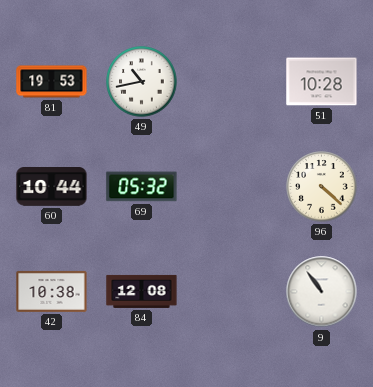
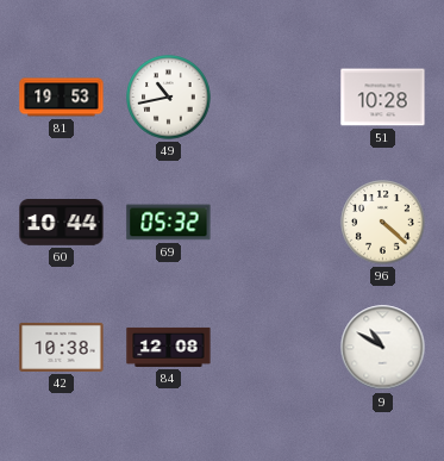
9: 10:54 -> 10:50 (383, 348)
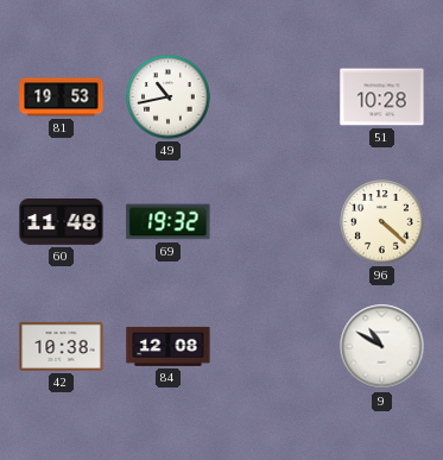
60: 10:44 -> 11:48 (62, 222)
69: 05:32 -> 19:32 (169, 222)
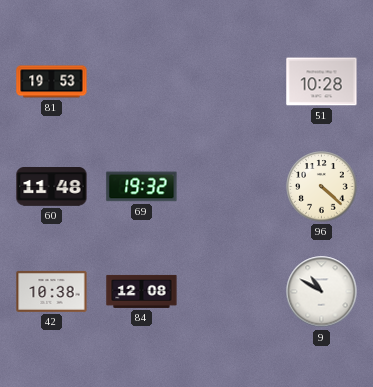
49: 10:43 -> none (169, 97)
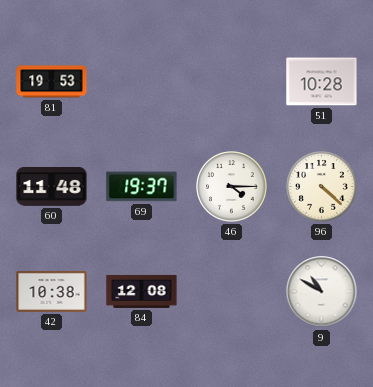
69: 19:32 -> 19:37 (142, 187)
46: none -> 4:15 (232, 187)
